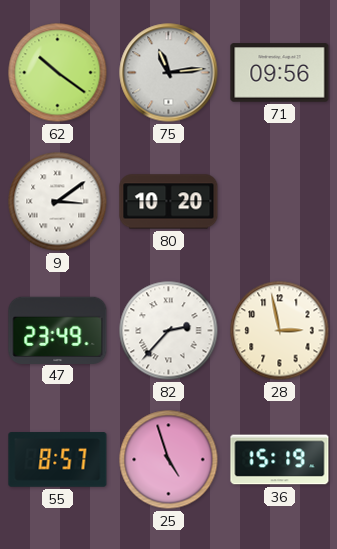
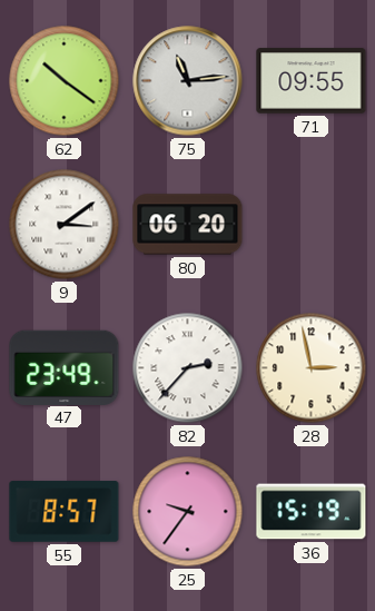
71: 09:56 -> 09:55 (312, 81)
80: 10:20 -> 06:20 (188, 225)
25: 4:57 -> 9:36 (188, 512)
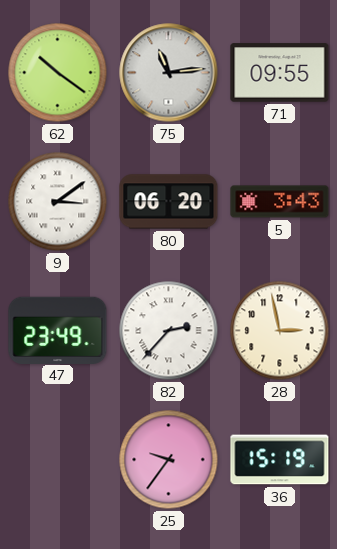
5: none -> 3:43 (280, 202)
55: 8:57 -> none (65, 512)
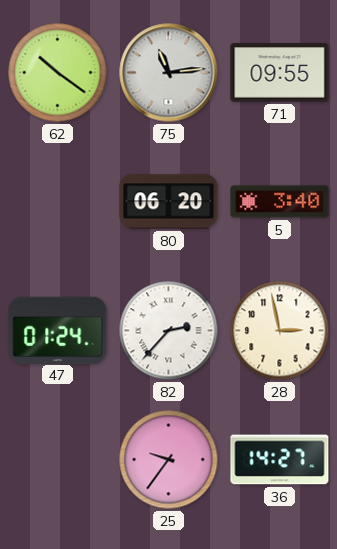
9: 3:09 -> none (58, 202)
5: 3:43 -> 3:40 (280, 202)
47: 23:49 -> 01:24 (58, 330)
36: 15:19 -> 14:27 (280, 460)
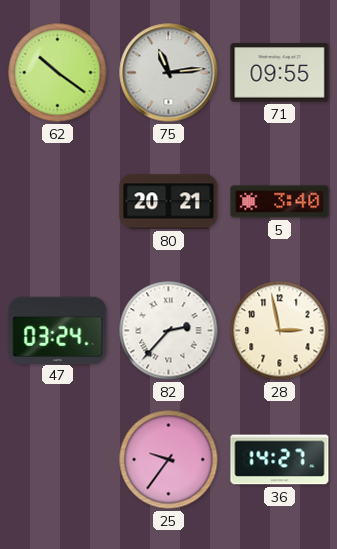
80: 06:20 -> 20:21 (169, 202)
47: 01:24 -> 03:24 (58, 330)
